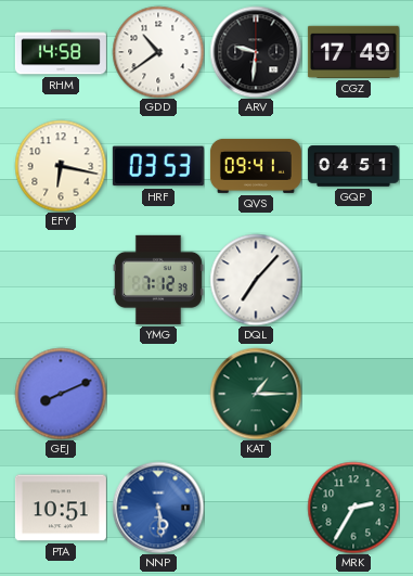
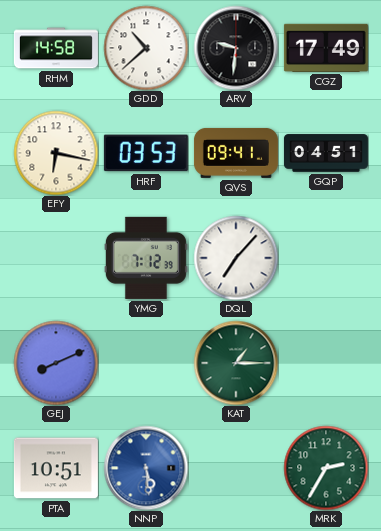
GDD: 10:39 -> 10:38 (146, 48)
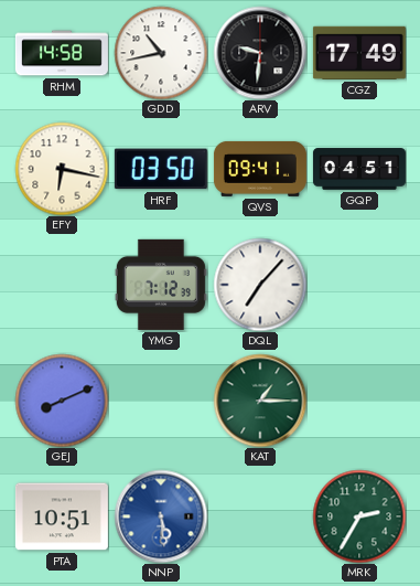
GDD: 10:38 -> 10:43 (161, 53)
HRF: 03:53 -> 03:50 (161, 169)
